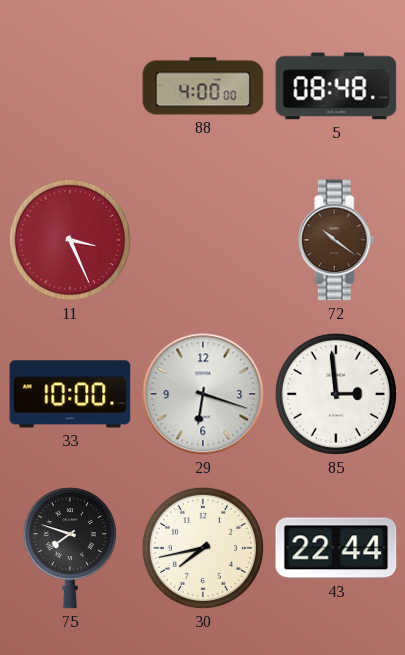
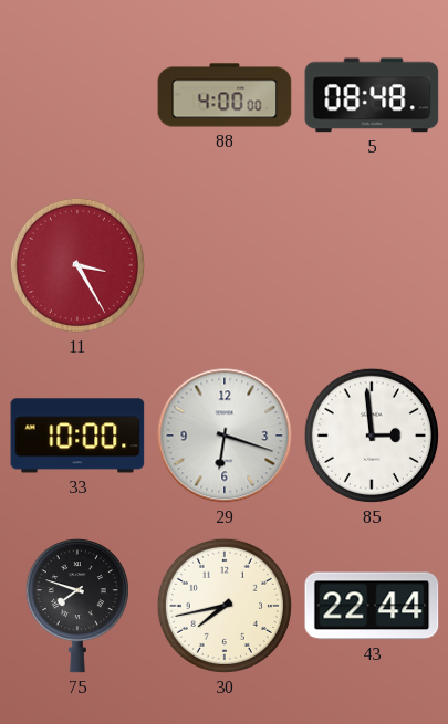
11: 3:26 -> 3:25 (77, 265)
72: 10:21 -> none (336, 240)
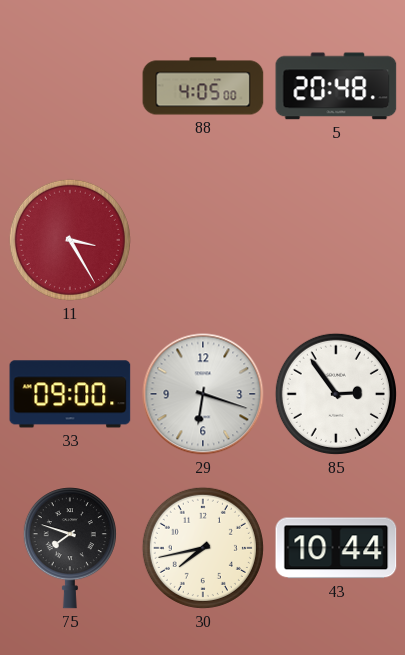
88: 4:00 -> 4:05 (203, 86)
5: 08:48 -> 20:48 (336, 86)
33: 10:00 -> 09:00 (70, 394)
85: 2:59 -> 2:54 (336, 394)
43: 22:44 -> 10:44 (336, 548)
